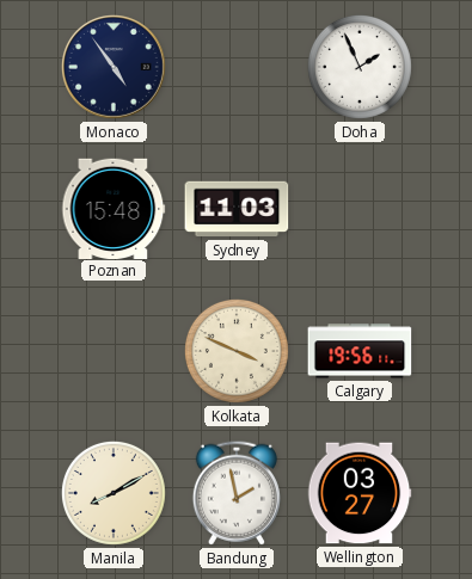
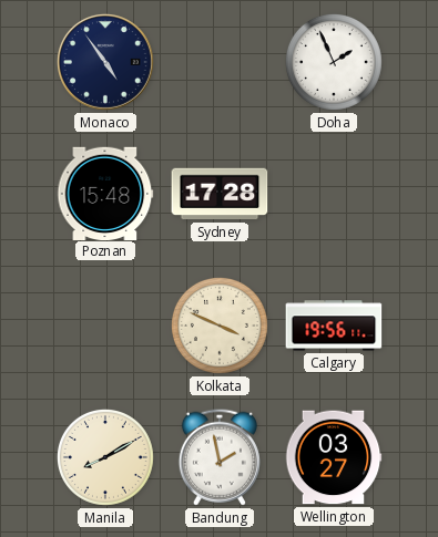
Sydney: 11:03 -> 17:28 (220, 194)
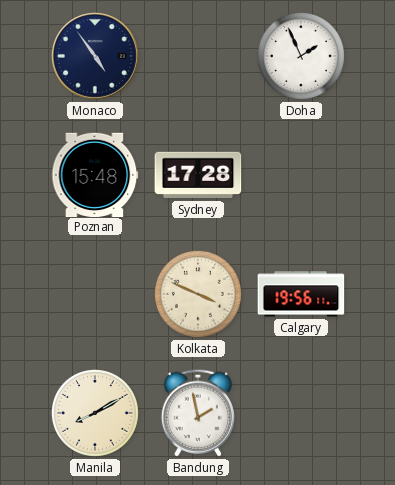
Wellington: 03:27 -> none (334, 457)
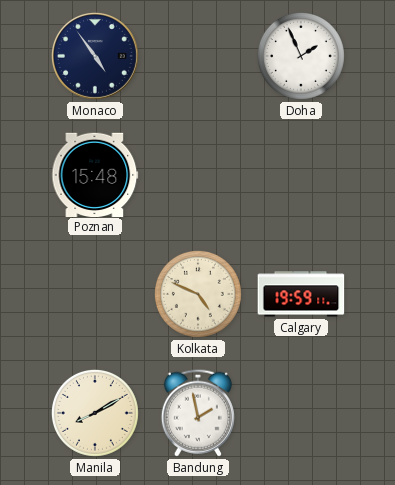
Sydney: 17:28 -> none (198, 175)
Kolkata: 3:49 -> 4:49 (198, 294)
Calgary: 19:56 -> 19:59 (301, 294)
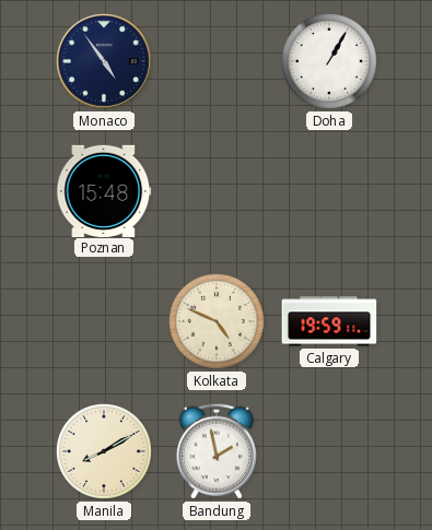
Doha: 1:56 -> 1:05 (329, 61)
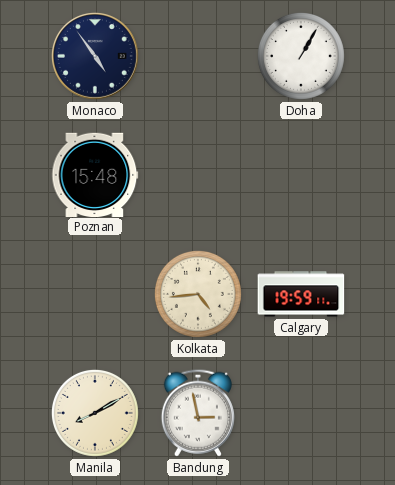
Kolkata: 4:49 -> 4:44 (198, 294)
Bandung: 1:58 -> 2:58 (198, 413)
